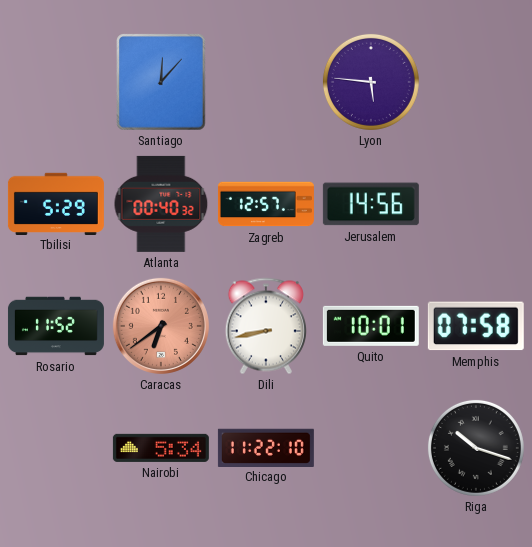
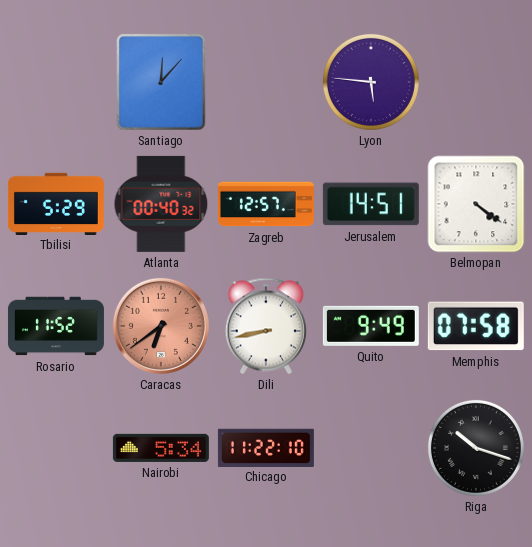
Jerusalem: 14:56 -> 14:51 (371, 204)
Belmopan: none -> 4:21 (476, 204)
Quito: 10:01 -> 9:49 (371, 326)
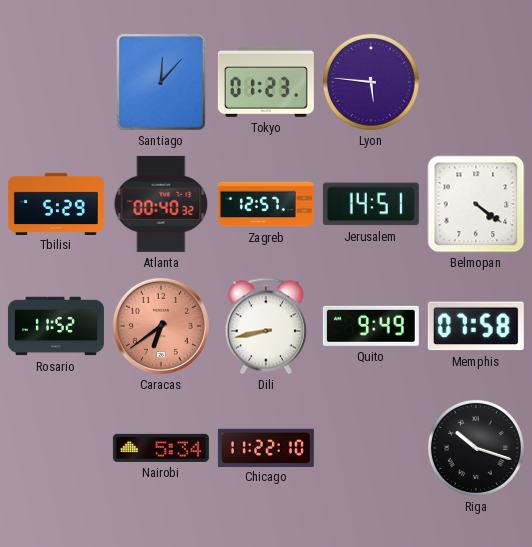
Tokyo: none -> 01:23 (266, 82)
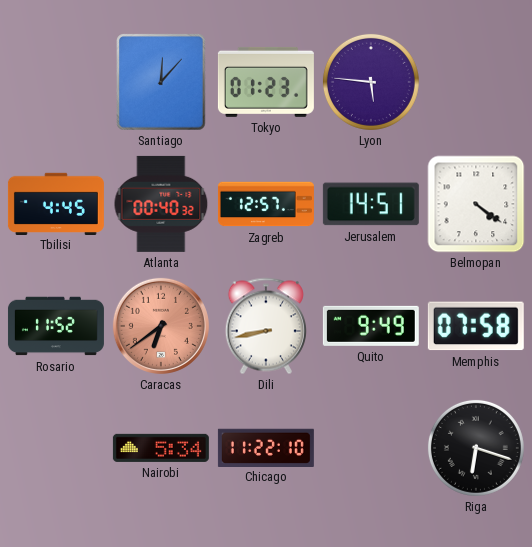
Tbilisi: 5:29 -> 4:45 (56, 203)
Riga: 10:18 -> 6:18 (476, 448)
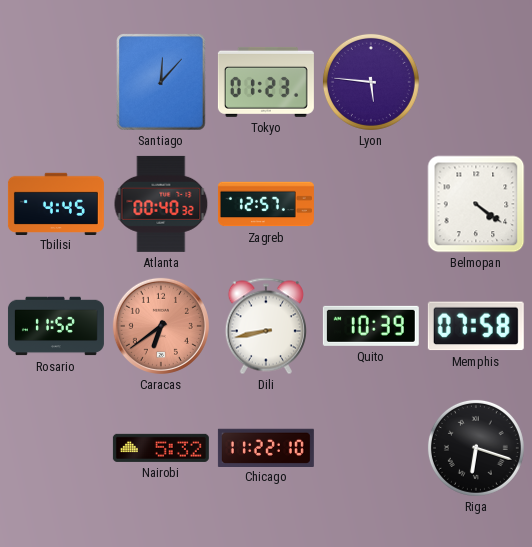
Jerusalem: 14:51 -> none (371, 204)
Quito: 9:49 -> 10:39 (371, 326)
Nairobi: 5:34 -> 5:32 (161, 448)
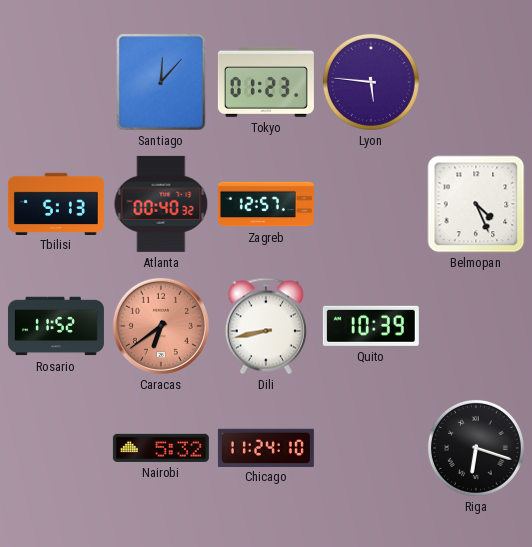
Tbilisi: 4:45 -> 5:13 (56, 203)
Belmopan: 4:21 -> 4:26 (476, 204)
Memphis: 07:58 -> none (476, 326)
Chicago: 11:22 -> 11:24 (266, 447)
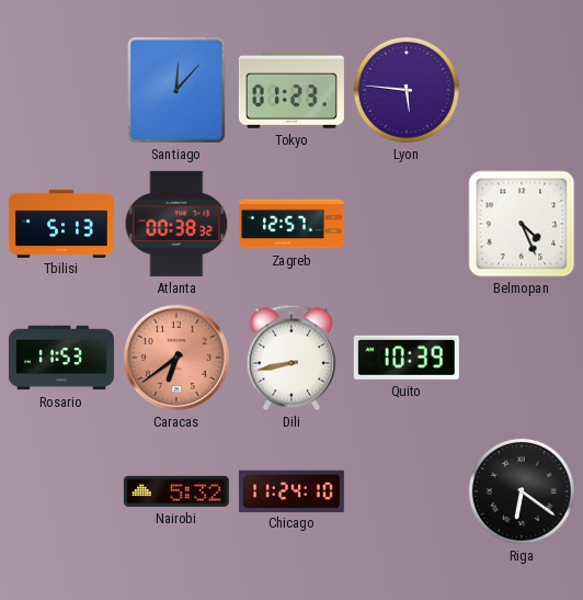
Atlanta: 00:40 -> 00:38 (176, 224)
Rosario: 11:52 -> 11:53 (61, 358)
Riga: 6:18 -> 6:21 (522, 491)
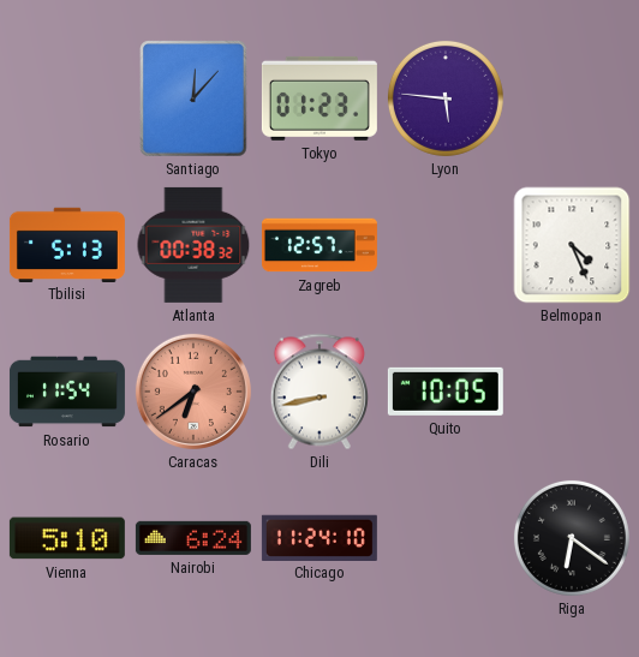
Rosario: 11:53 -> 11:54 (67, 392)
Quito: 10:39 -> 10:05 (446, 392)
Vienna: none -> 5:10 (67, 538)
Nairobi: 5:32 -> 6:24 (193, 538)
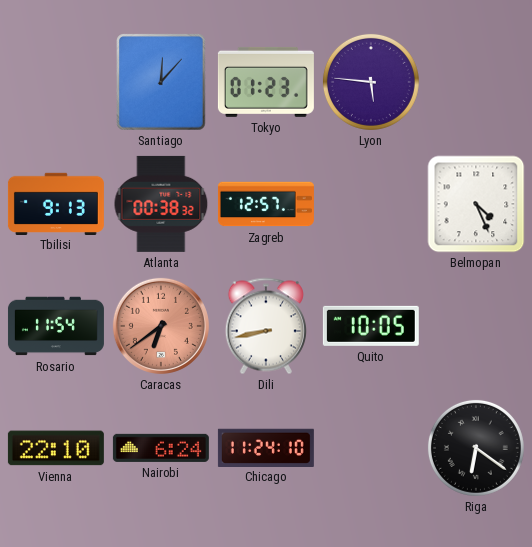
Tbilisi: 5:13 -> 9:13 (56, 203)
Vienna: 5:10 -> 22:10 (56, 448)
